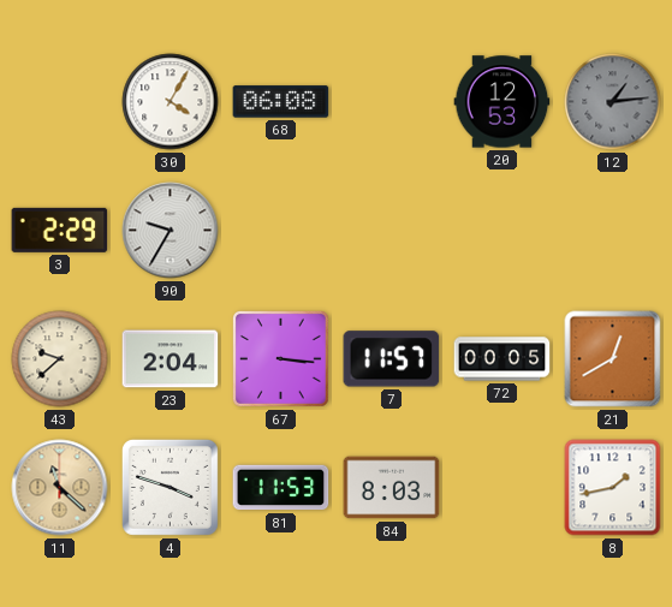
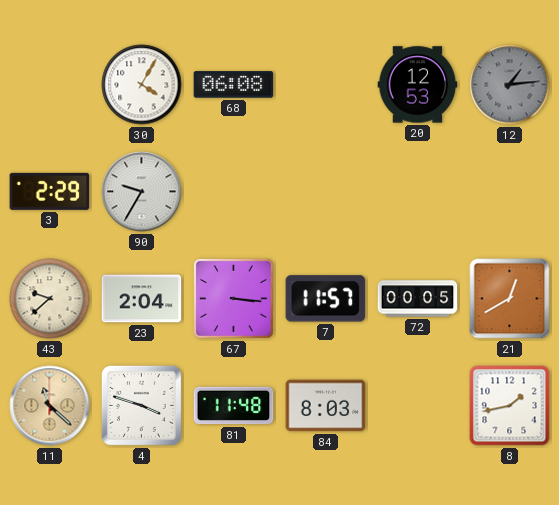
81: 11:53 -> 11:48 (234, 406)
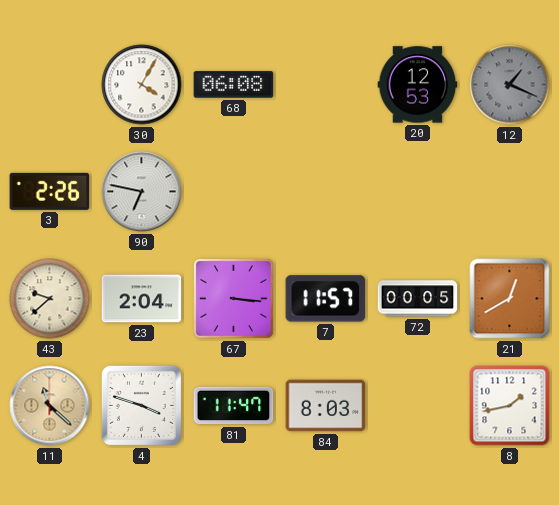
12: 1:14 -> 1:19 (510, 85)
3: 2:29 -> 2:26 (50, 191)
90: 9:35 -> 6:47 (142, 192)
81: 11:48 -> 11:47 (234, 406)
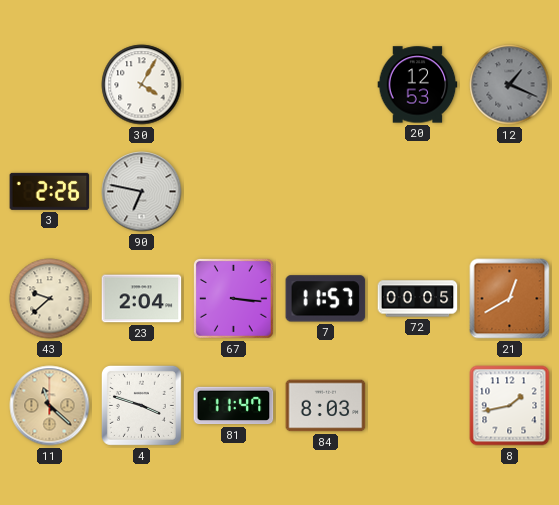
68: 06:08 -> none (234, 85)
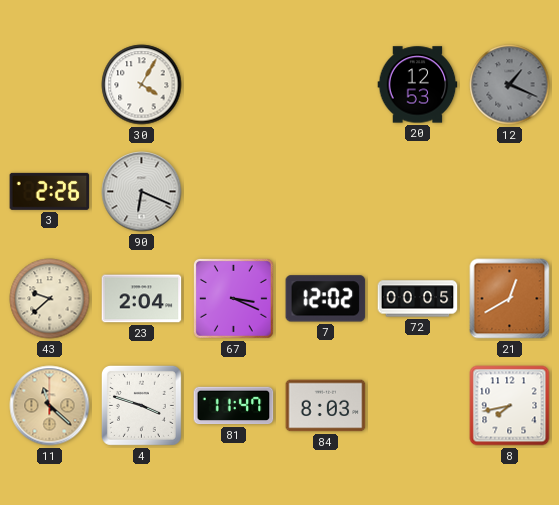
90: 6:47 -> 6:19 (142, 192)
67: 3:16 -> 3:19 (233, 298)
7: 11:57 -> 12:02 (326, 299)
8: 1:43 -> 7:43 (510, 406)
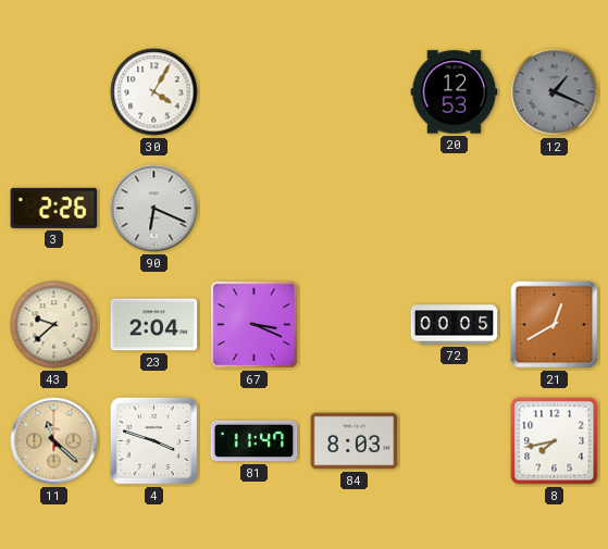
7: 12:02 -> none (326, 299)
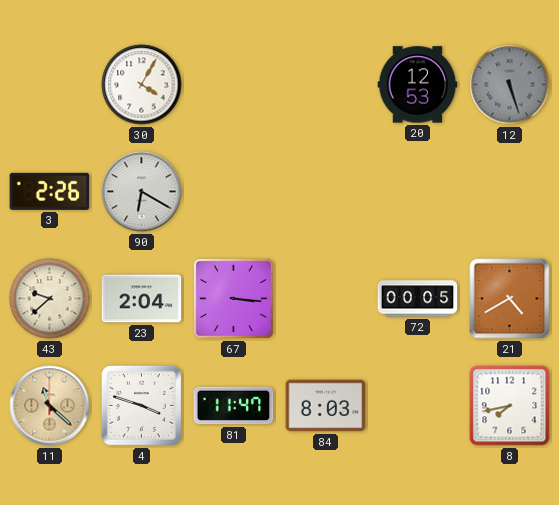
12: 1:19 -> 5:27 (510, 85)
90: 6:19 -> 6:20 (142, 192)
67: 3:19 -> 3:16 (233, 298)
21: 12:40 -> 4:40 (510, 299)
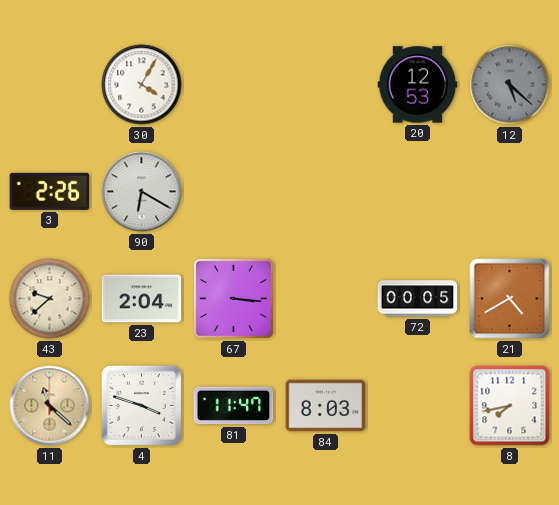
12: 5:27 -> 5:22 (510, 85)
